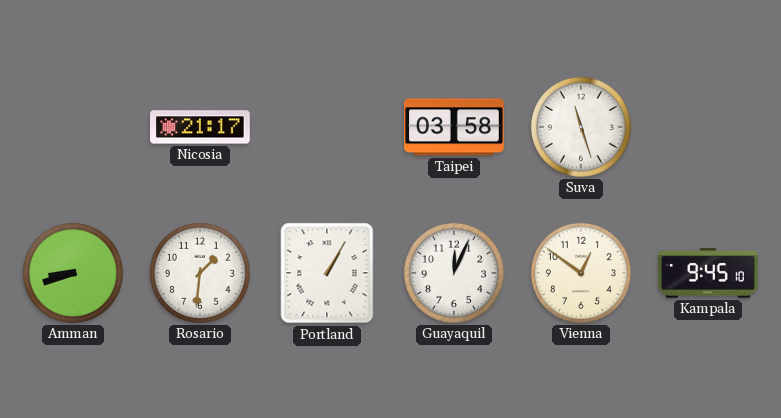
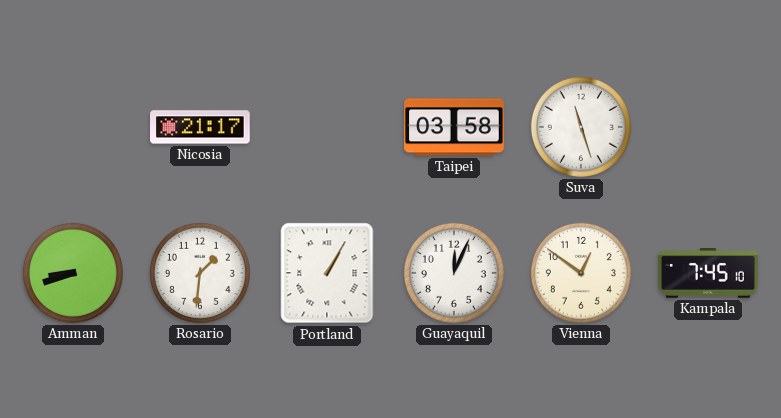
Kampala: 9:45 -> 7:45 (708, 274)
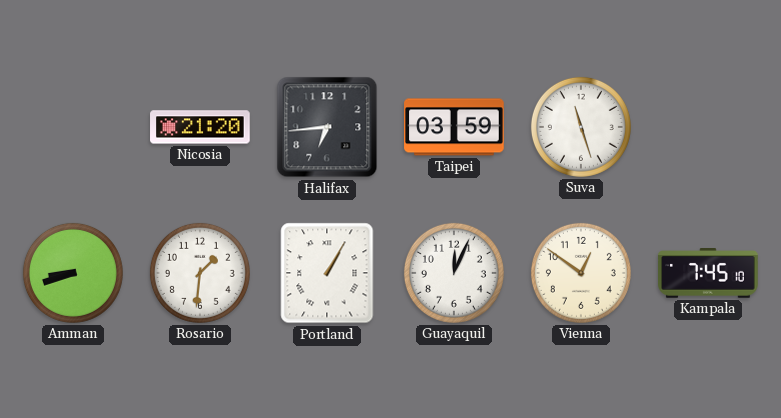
Nicosia: 21:17 -> 21:20 (200, 127)
Halifax: none -> 6:44 (327, 127)
Taipei: 03:58 -> 03:59 (454, 127)
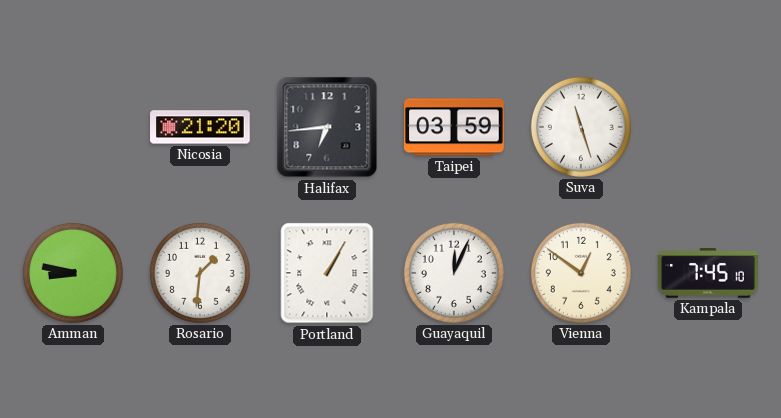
Amman: 8:42 -> 8:47 (73, 273)
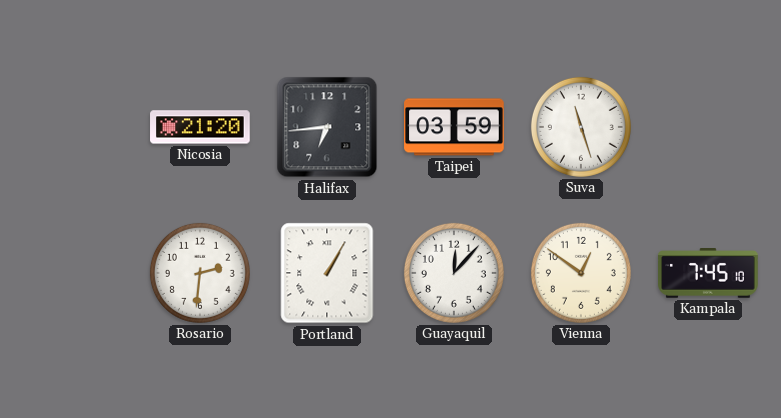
Amman: 8:47 -> none (73, 273)
Rosario: 1:31 -> 2:31 (200, 273)
Guayaquil: 12:04 -> 12:07 (454, 273)
